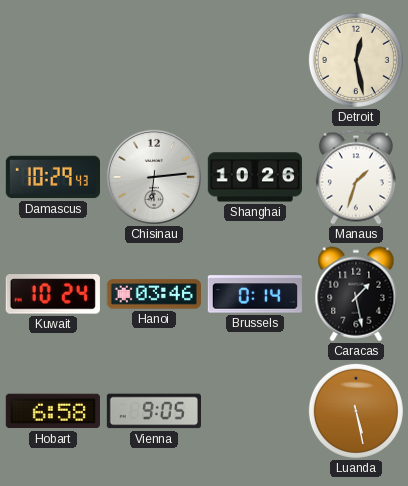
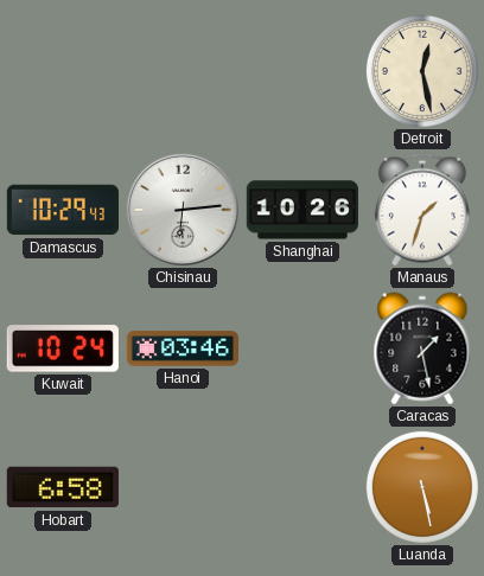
Brussels: 0:14 -> none (255, 294)
Vienna: 9:05 -> none (153, 411)
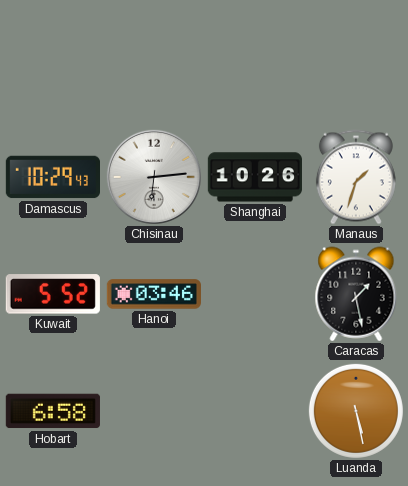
Detroit: 12:28 -> none (422, 71)
Kuwait: 10:24 -> 5:52 (53, 294)
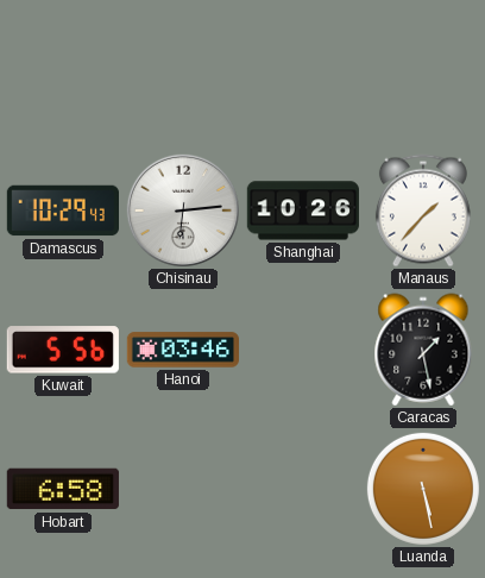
Manaus: 1:33 -> 1:37 (423, 211)
Kuwait: 5:52 -> 5:56 (63, 350)
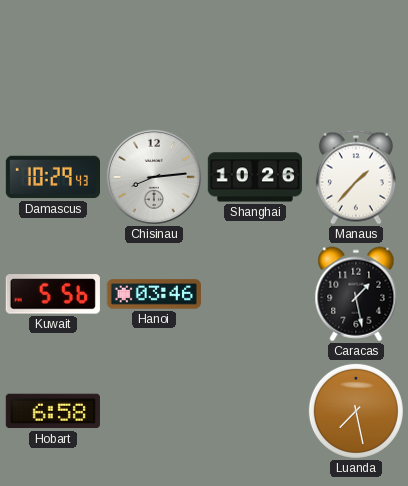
Chisinau: 6:14 -> 8:14 (154, 177)
Luanda: 5:28 -> 7:28 (356, 411)
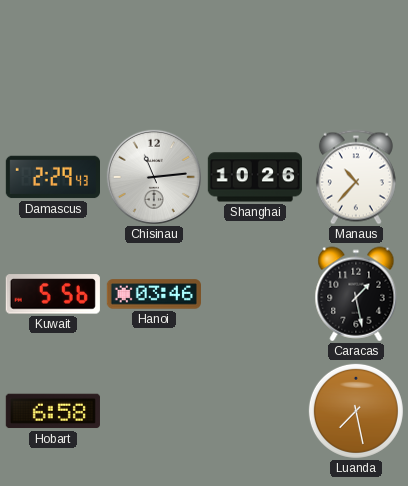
Damascus: 10:29 -> 2:29 (52, 177)
Chisinau: 8:14 -> 11:14 (154, 177)
Manaus: 1:37 -> 10:37 (356, 177)
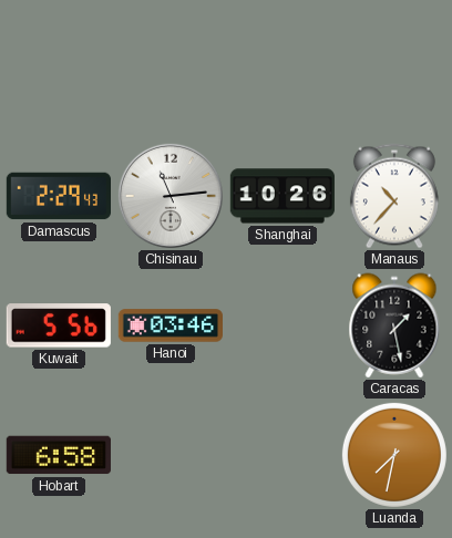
Luanda: 7:28 -> 7:32 (394, 455)
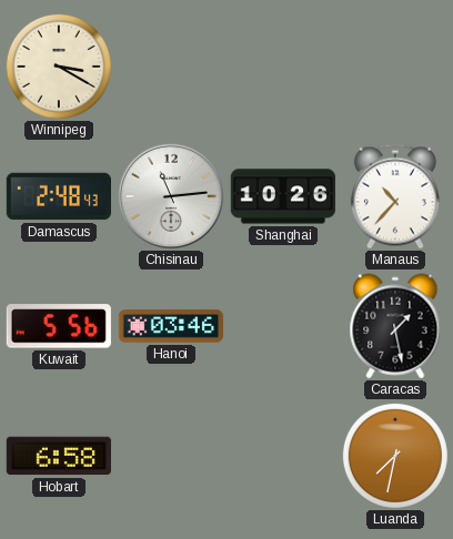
Winnipeg: none -> 3:20 (59, 67)
Damascus: 2:29 -> 2:48 (58, 196)
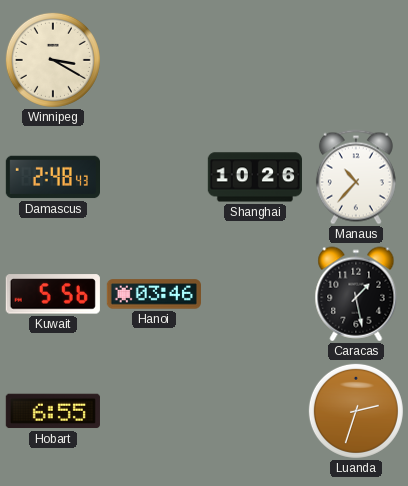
Chisinau: 11:14 -> none (171, 196)
Hobart: 6:58 -> 6:55 (53, 411)
Luanda: 7:32 -> 2:33 (356, 411)
